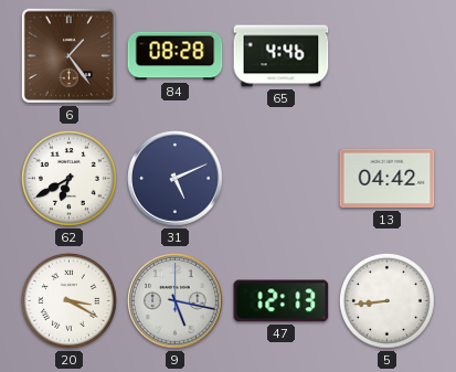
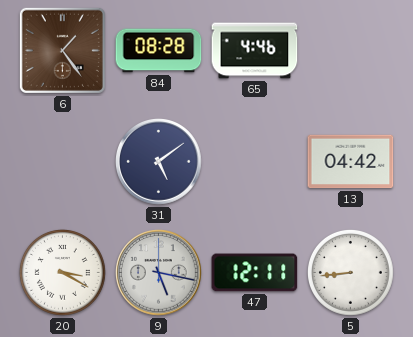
62: 6:40 -> none (68, 178)
31: 5:11 -> 5:09 (159, 162)
47: 12:13 -> 12:11 (255, 273)
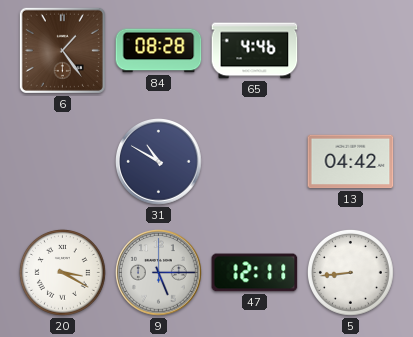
31: 5:09 -> 10:50 (159, 162)
9: 5:17 -> 5:15 (159, 273)
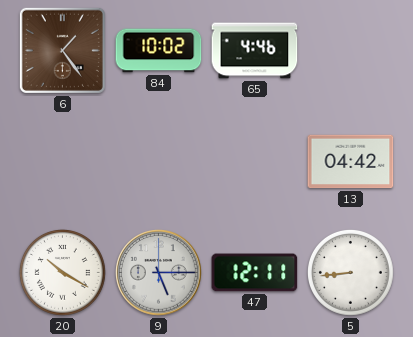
84: 08:28 -> 10:02 (159, 51)
31: 10:50 -> none (159, 162)
20: 3:20 -> 10:20 (62, 272)
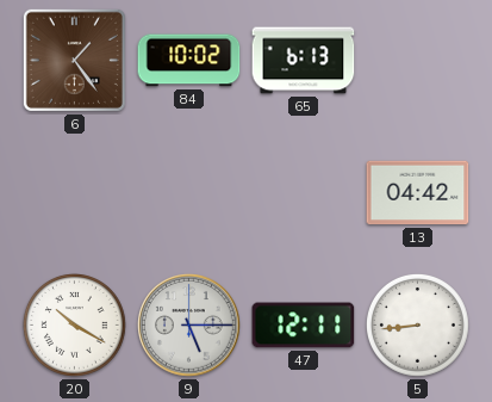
65: 4:46 -> 6:13 (304, 61)
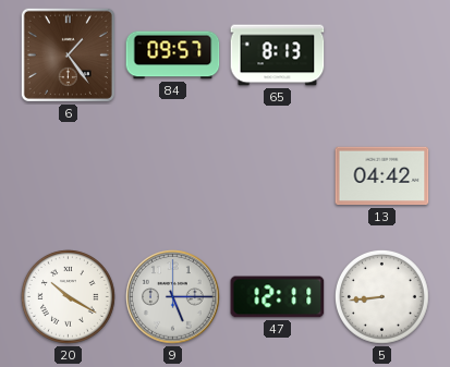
84: 10:02 -> 09:57 (173, 56)
65: 6:13 -> 8:13 (278, 56)
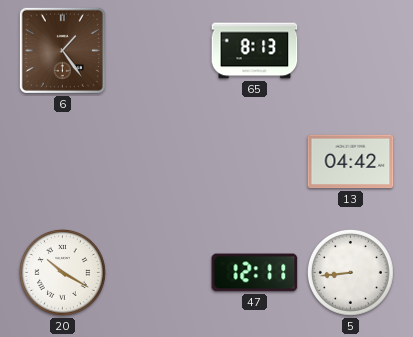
84: 09:57 -> none (173, 56)
9: 5:15 -> none (173, 297)
